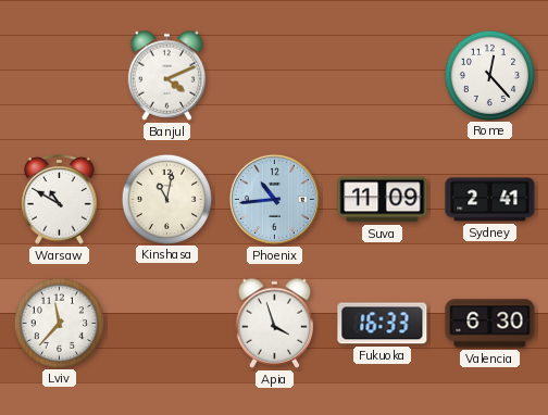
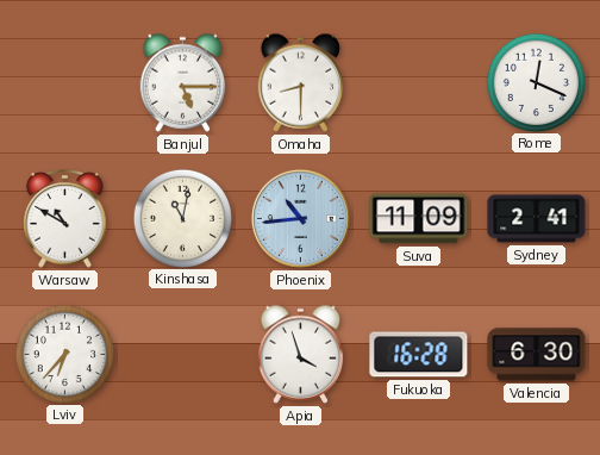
Banjul: 4:11 -> 5:15 (183, 82)
Omaha: none -> 8:30 (301, 82)
Rome: 12:23 -> 12:19 (536, 82)
Lviv: 11:37 -> 6:37 (64, 354)
Fukuoka: 16:33 -> 16:28 (419, 355)
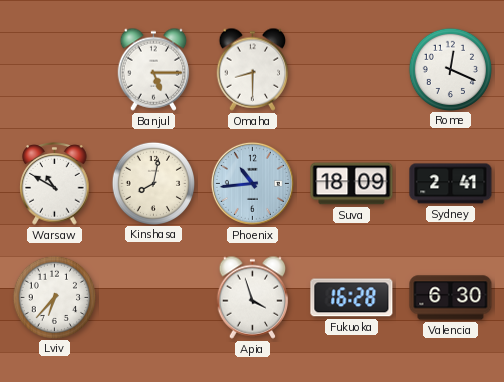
Kinshasa: 11:02 -> 8:02 (153, 183)
Suva: 11:09 -> 18:09 (352, 184)
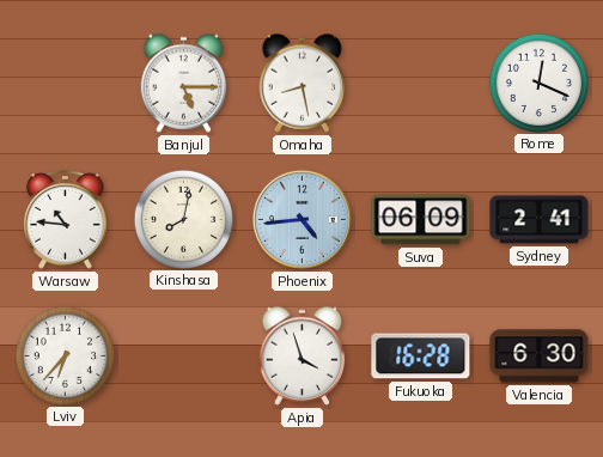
Omaha: 8:30 -> 8:28 (303, 83)
Warsaw: 10:50 -> 10:46 (66, 220)
Phoenix: 10:44 -> 4:44 (301, 219)
Suva: 18:09 -> 06:09 (421, 220)
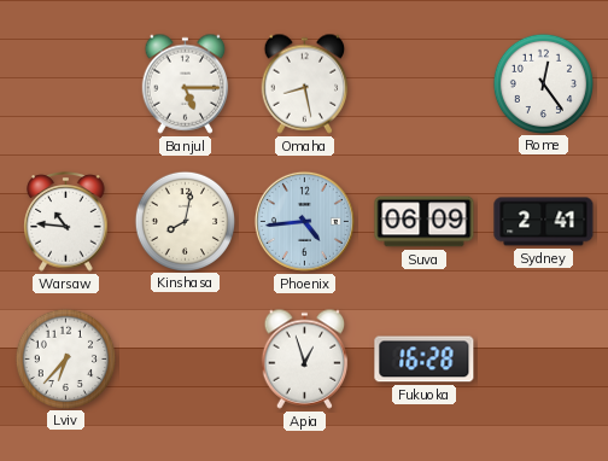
Rome: 12:19 -> 12:24 (543, 83)
Apia: 3:57 -> 12:57 (305, 358)
Valencia: 6:30 -> none (540, 357)
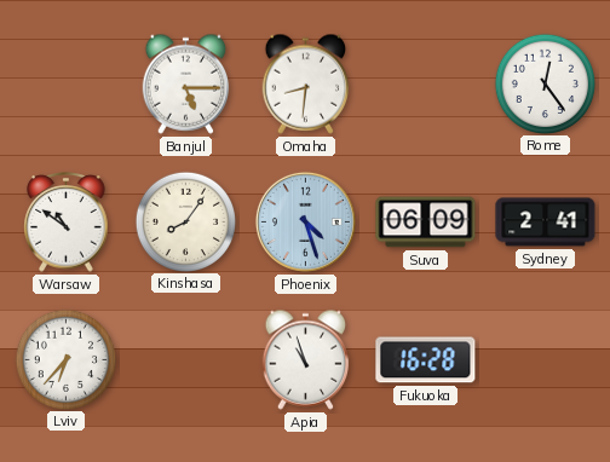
Omaha: 8:28 -> 8:31 (306, 83)
Warsaw: 10:46 -> 10:51 (67, 223)
Kinshasa: 8:02 -> 8:06 (185, 221)
Phoenix: 4:44 -> 4:27 (305, 221)
Apia: 12:57 -> 10:57 (306, 359)
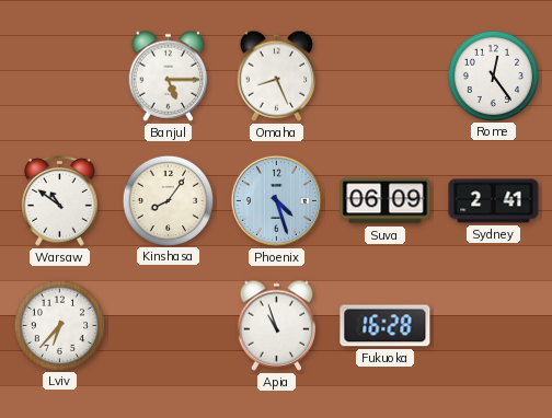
Omaha: 8:31 -> 8:26 (277, 76)
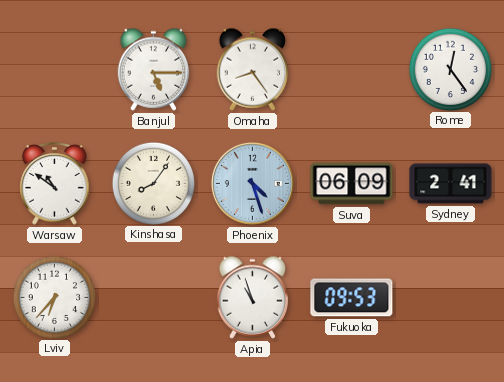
Omaha: 8:26 -> 8:24 (253, 69)
Fukuoka: 16:28 -> 09:53 (352, 298)
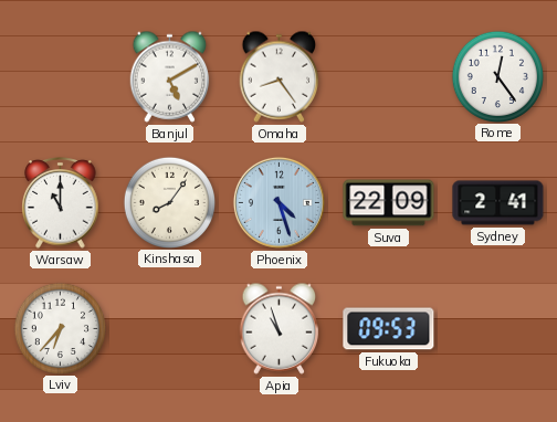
Banjul: 5:15 -> 5:10 (170, 76)
Warsaw: 10:51 -> 11:00 (61, 203)
Suva: 06:09 -> 22:09 (389, 203)
